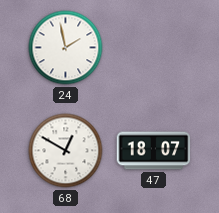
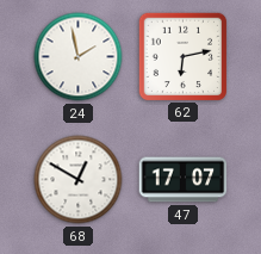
62: none -> 6:13 (182, 56)
47: 18:07 -> 17:07 (184, 180)
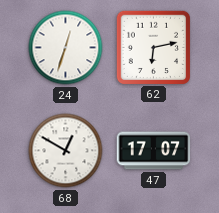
24: 1:58 -> 12:33 (66, 48)
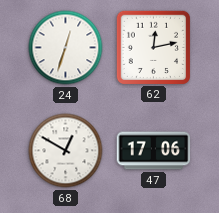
62: 6:13 -> 12:13 (153, 47)
47: 17:07 -> 17:06 (154, 151)
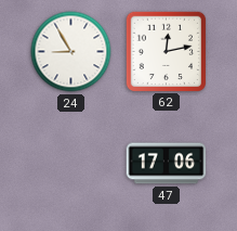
24: 12:33 -> 8:55 (71, 52)
68: 12:50 -> none (66, 151)
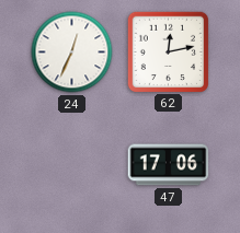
24: 8:55 -> 12:34 (72, 53)
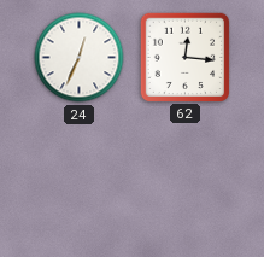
62: 12:13 -> 12:16 (184, 57)
47: 17:06 -> none (169, 165)
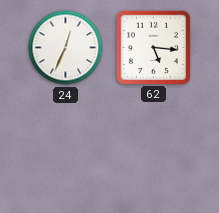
62: 12:16 -> 5:16 (153, 47)
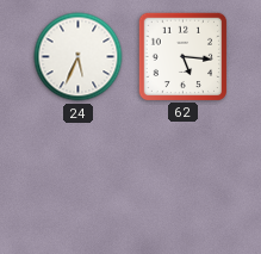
24: 12:34 -> 5:34 (79, 57)
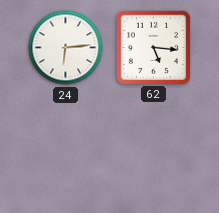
24: 5:34 -> 6:14 (66, 48)
